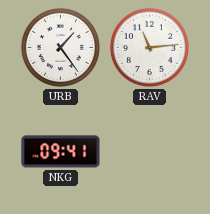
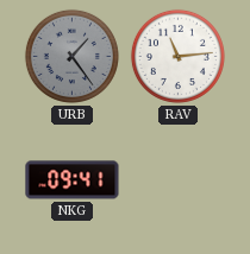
URB dial: white -> grey (71, 56)
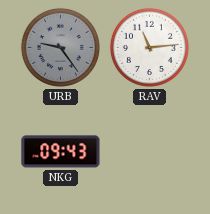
URB: 1:24 -> 9:24 (60, 47)
NKG: 09:41 -> 09:43 (61, 152)
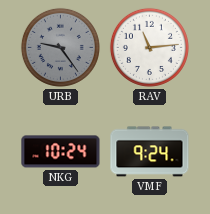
NKG: 09:43 -> 10:24 (61, 152)
VMF: none -> 9:24 (150, 152)
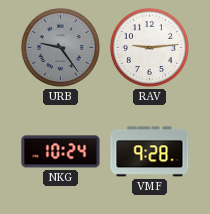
RAV: 11:14 -> 9:14 (149, 47)
VMF: 9:24 -> 9:28 (150, 152)
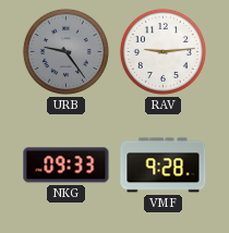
NKG: 10:24 -> 09:33 (67, 165)
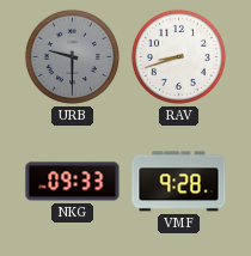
URB: 9:24 -> 9:30 (72, 56)
RAV: 9:14 -> 8:42 (178, 56)
